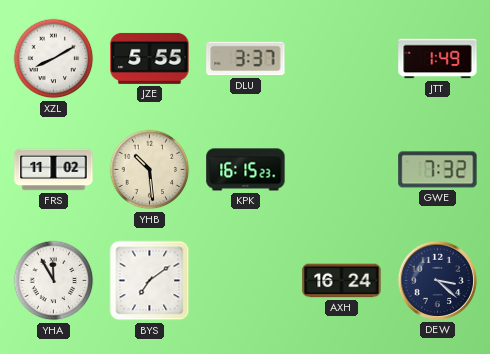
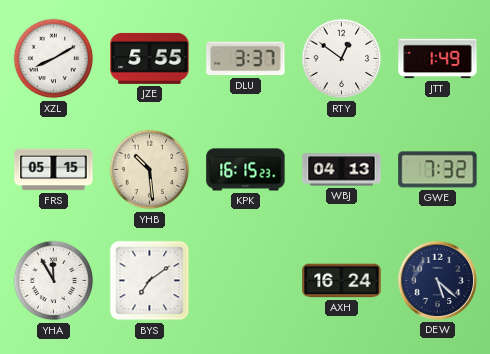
RTY: none -> 12:51 (342, 59)
FRS: 11:02 -> 05:15 (54, 170)
WBJ: none -> 04:13 (342, 170)
DEW: 3:22 -> 5:22 (437, 280)
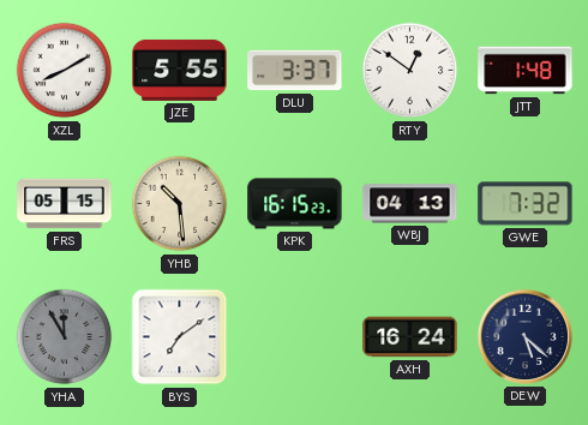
JTT: 1:49 -> 1:48 (526, 71)
YHA dial: white -> grey (65, 337)
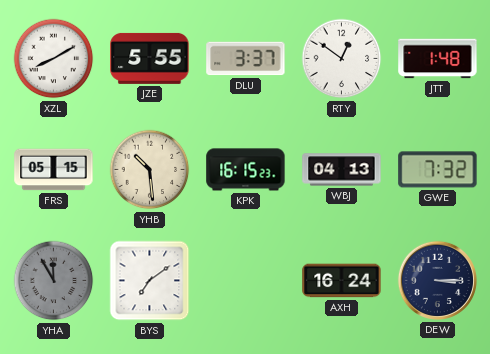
DEW: 5:22 -> 3:15 (437, 280)
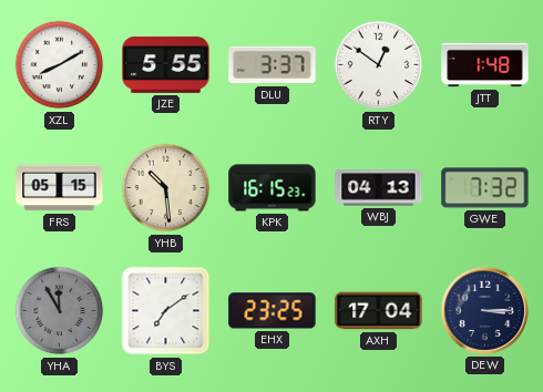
EHX: none -> 23:25 (273, 311)
AXH: 16:24 -> 17:04 (379, 311)
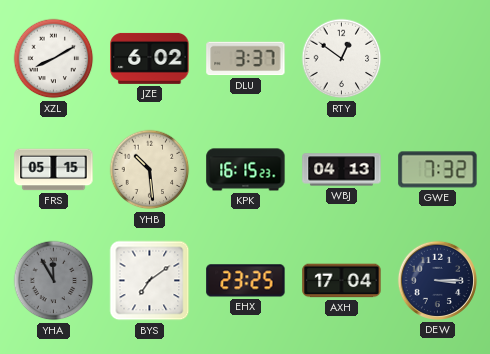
JZE: 5:55 -> 6:02 (150, 58)
JTT: 1:48 -> none (485, 65)
